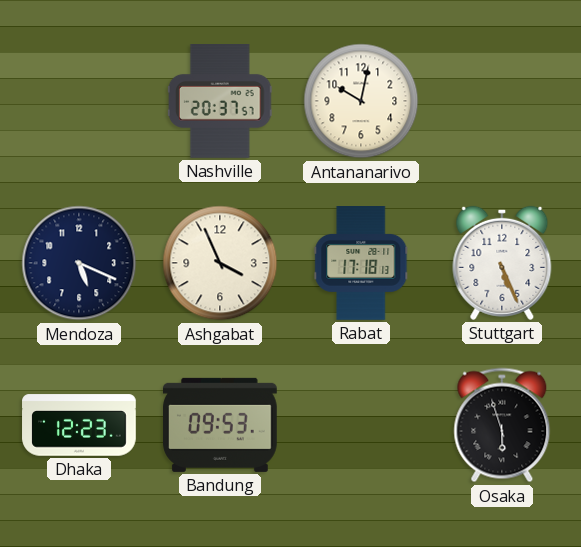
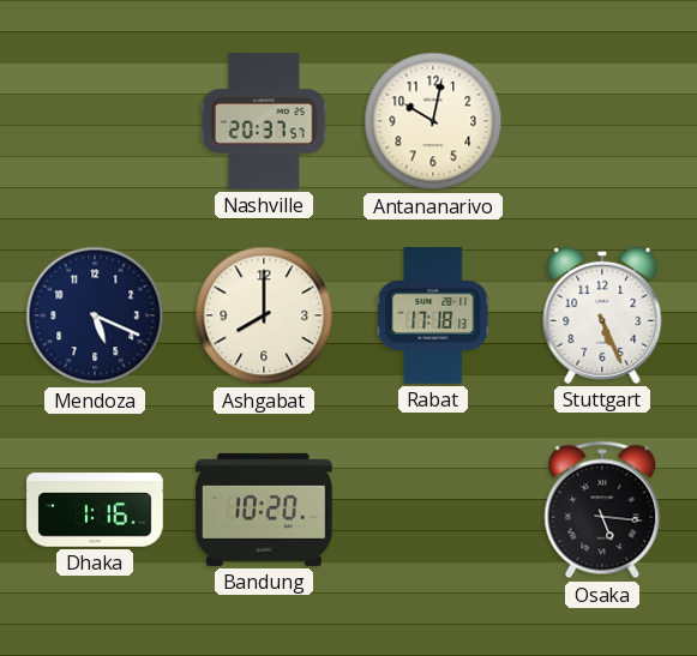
Ashgabat: 3:56 -> 8:00 (264, 315)
Dhaka: 12:23 -> 1:16 (95, 510)
Bandung: 09:53 -> 10:20 (265, 510)
Osaka: 5:57 -> 5:16 (602, 510)
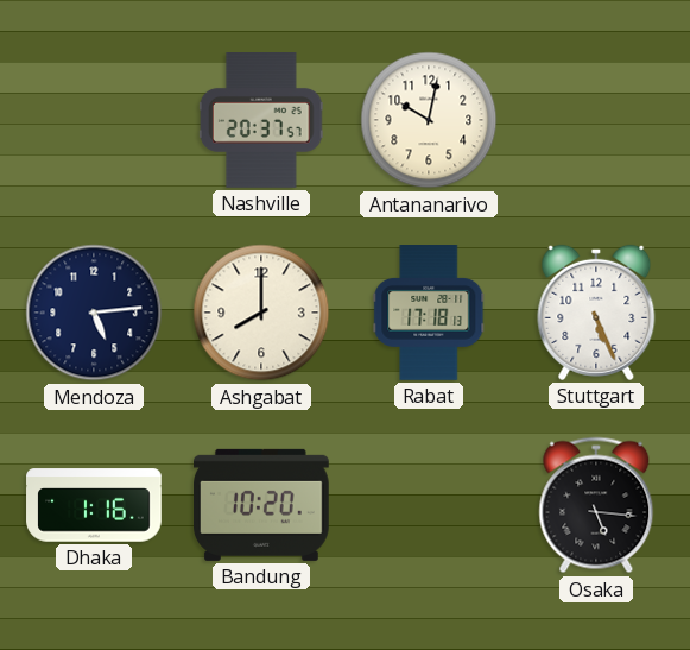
Mendoza: 5:19 -> 5:14 (94, 313)
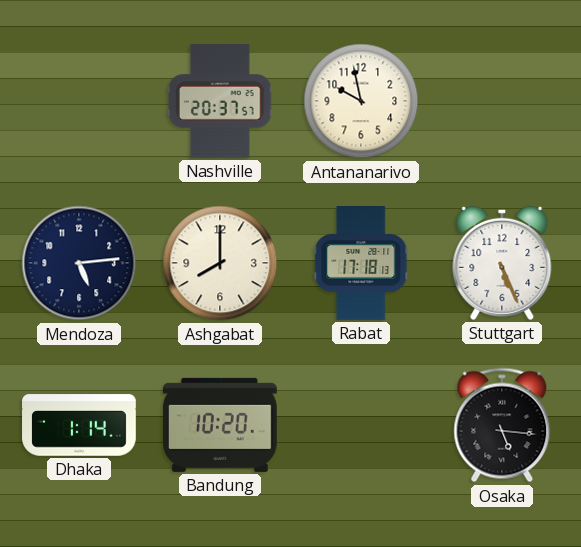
Antananarivo: 10:02 -> 9:58 (361, 101)
Dhaka: 1:16 -> 1:14 (79, 425)
